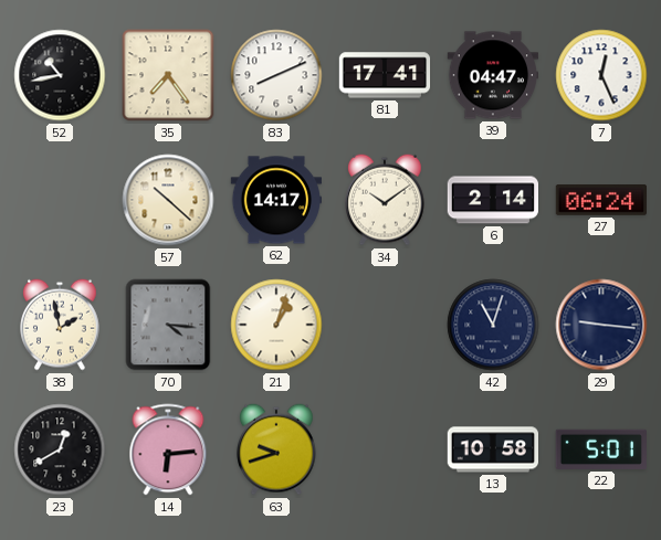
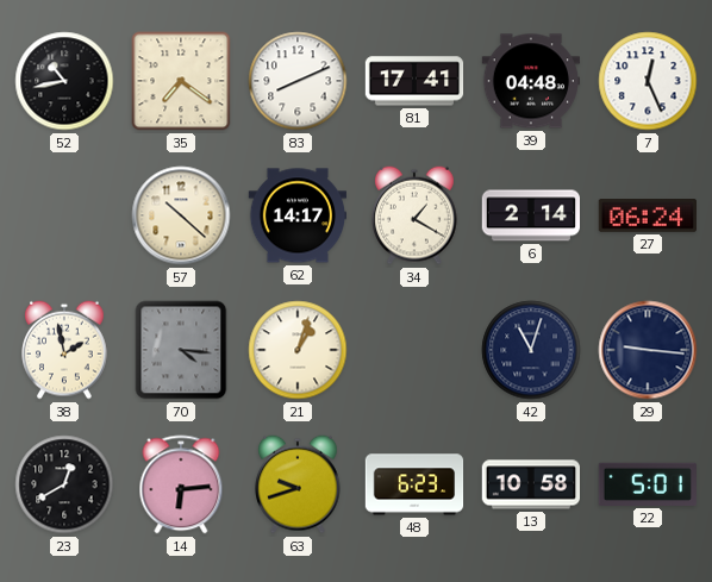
35: 7:24 -> 7:21 (181, 81)
39: 04:47 -> 04:48 (531, 81)
34: 10:09 -> 1:20 (416, 215)
48: none -> 6:23 (414, 484)
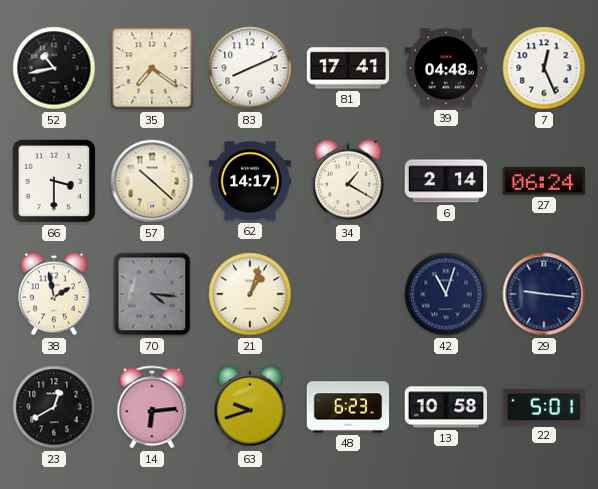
66: none -> 3:30 (54, 181)
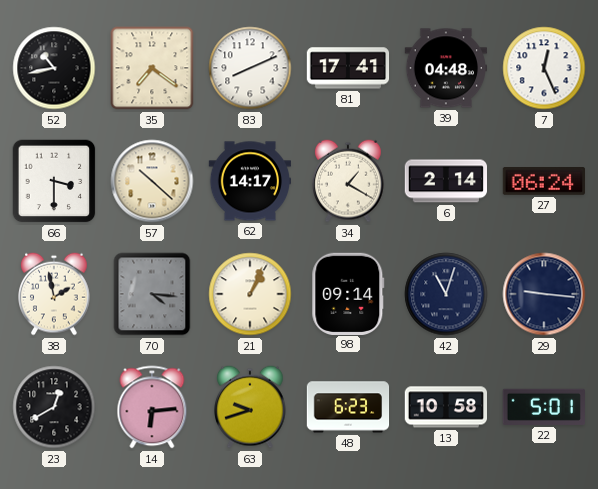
21: 1:03 -> 1:04 (250, 294)
98: none -> 09:14 (348, 293)
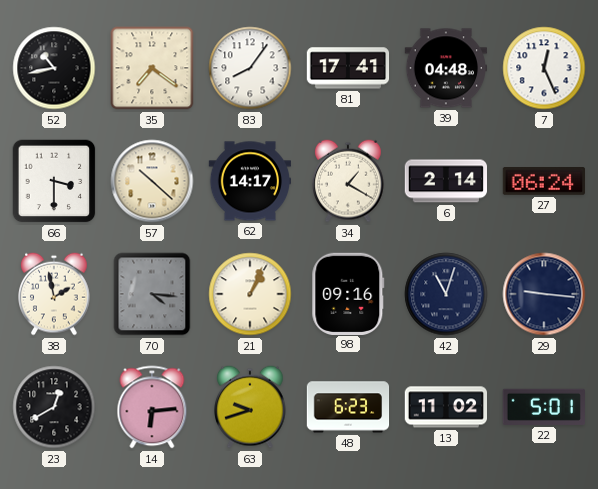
83: 8:11 -> 8:06 (250, 68)
98: 09:14 -> 09:16 (348, 293)
13: 10:58 -> 11:02 (446, 407)
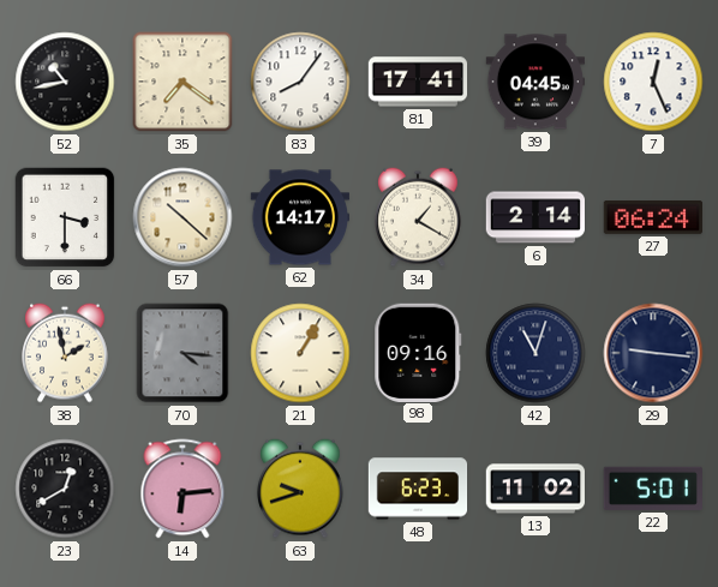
39: 04:48 -> 04:45 (535, 82)
21: 1:04 -> 1:05 (300, 353)
